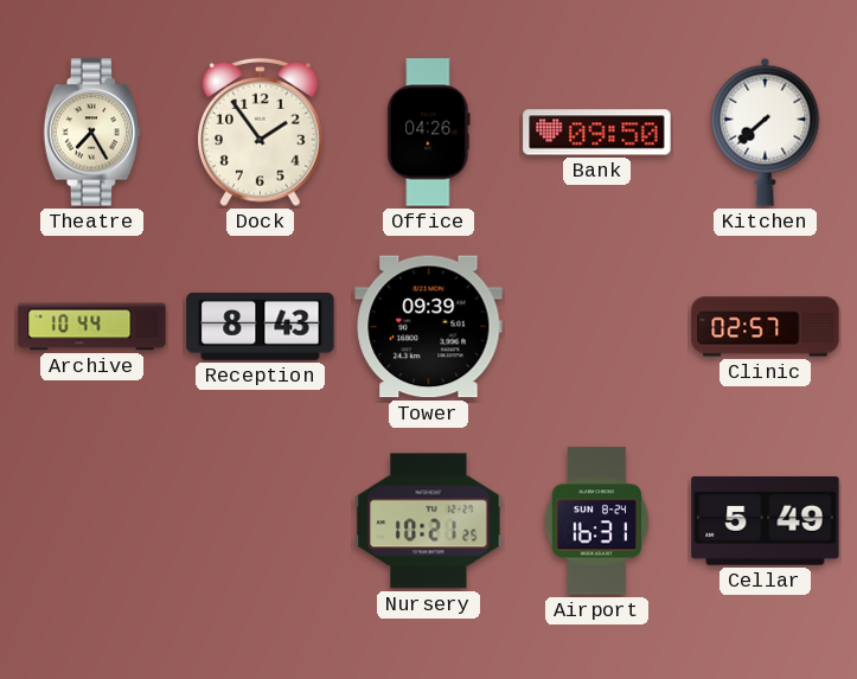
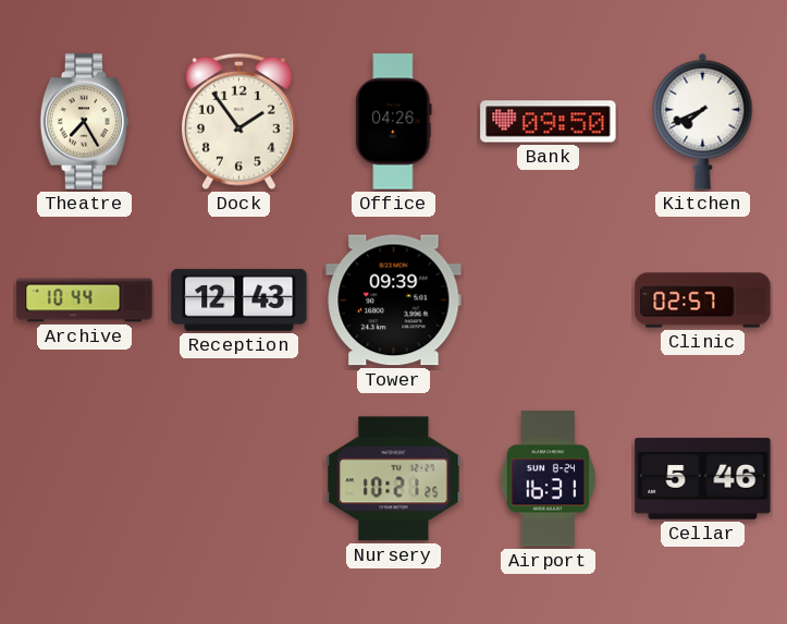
Kitchen: 7:38 -> 7:41 (703, 121)
Reception: 8:43 -> 12:43 (239, 299)
Cellar: 5:49 -> 5:46 (703, 479)
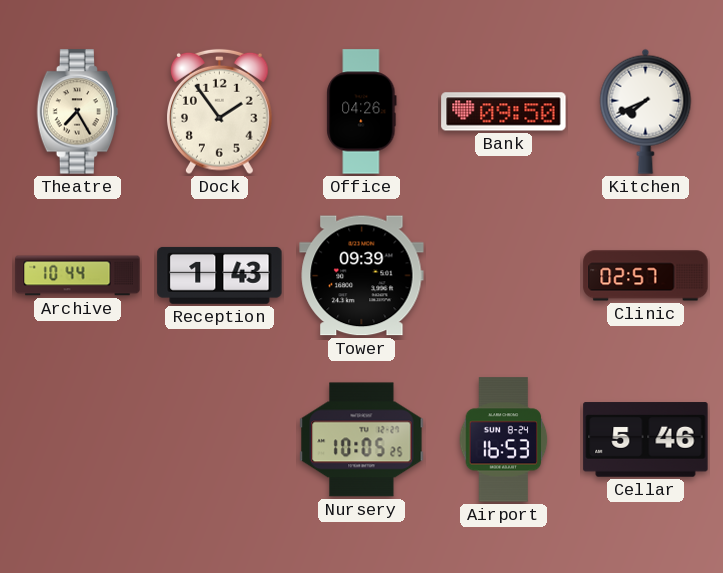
Reception: 12:43 -> 1:43 (220, 275)
Nursery: 10:21 -> 10:05 (362, 440)
Airport: 16:31 -> 16:53 (504, 440)
